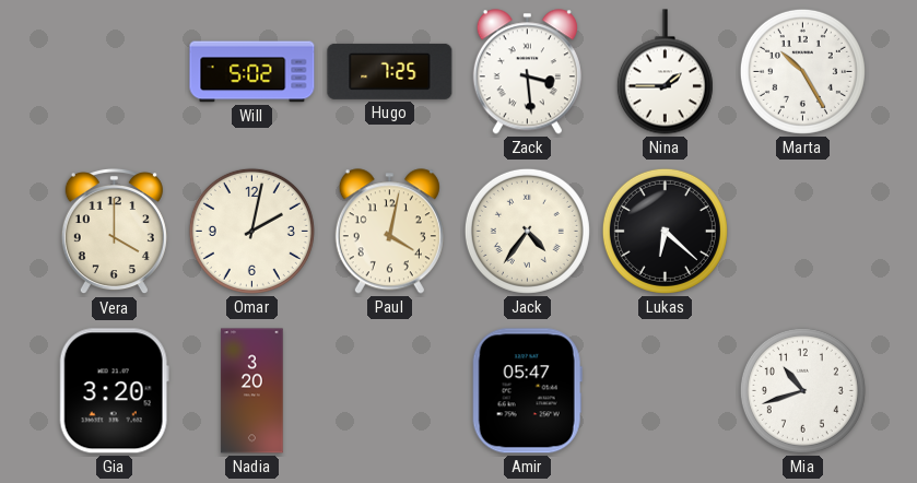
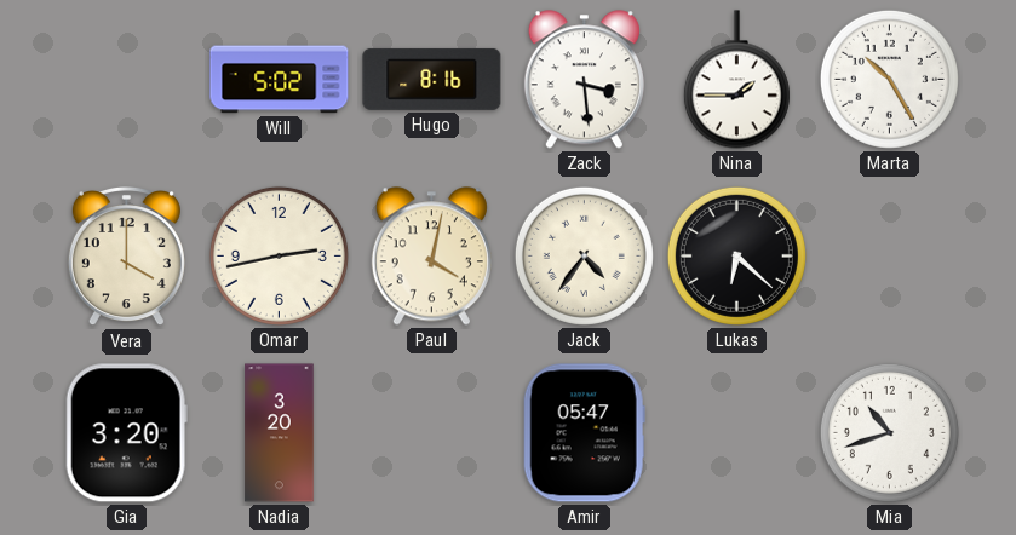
Hugo: 7:25 -> 8:16 (432, 79)
Omar: 2:02 -> 2:43 (279, 255)
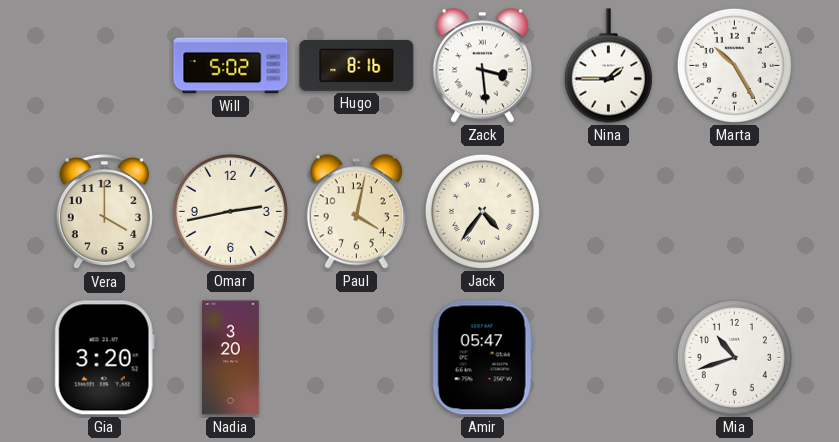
Lukas: 6:22 -> none (736, 255)
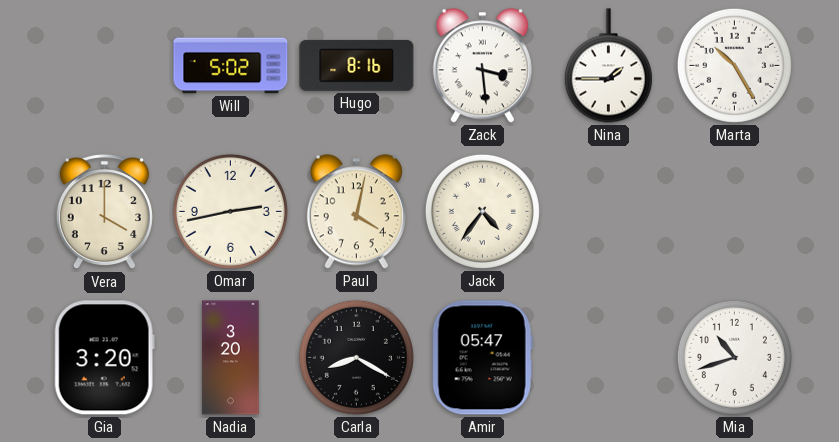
Carla: none -> 8:20 (356, 357)
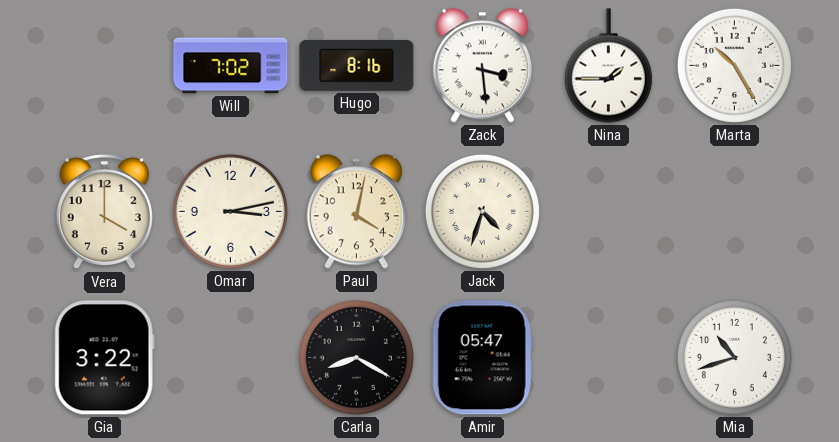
Will: 5:02 -> 7:02 (231, 66)
Omar: 2:43 -> 3:13 (230, 211)
Jack: 4:36 -> 4:33 (482, 211)
Gia: 3:20 -> 3:22 (104, 358)
Nadia: 3:20 -> none (231, 358)
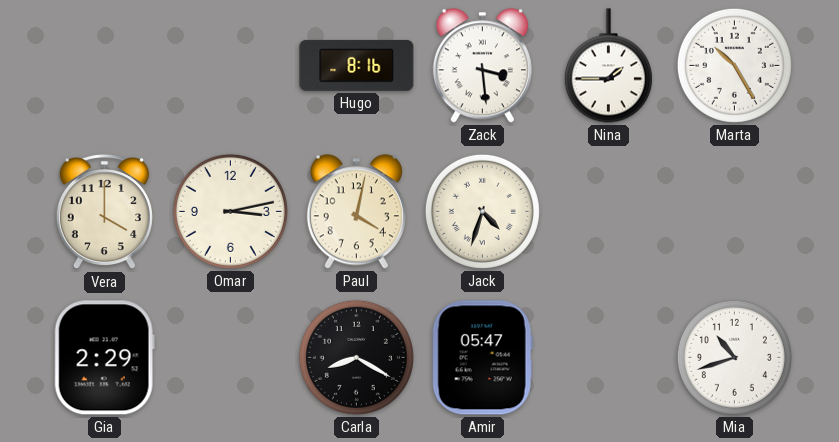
Will: 7:02 -> none (231, 66)
Gia: 3:22 -> 2:29 (104, 358)
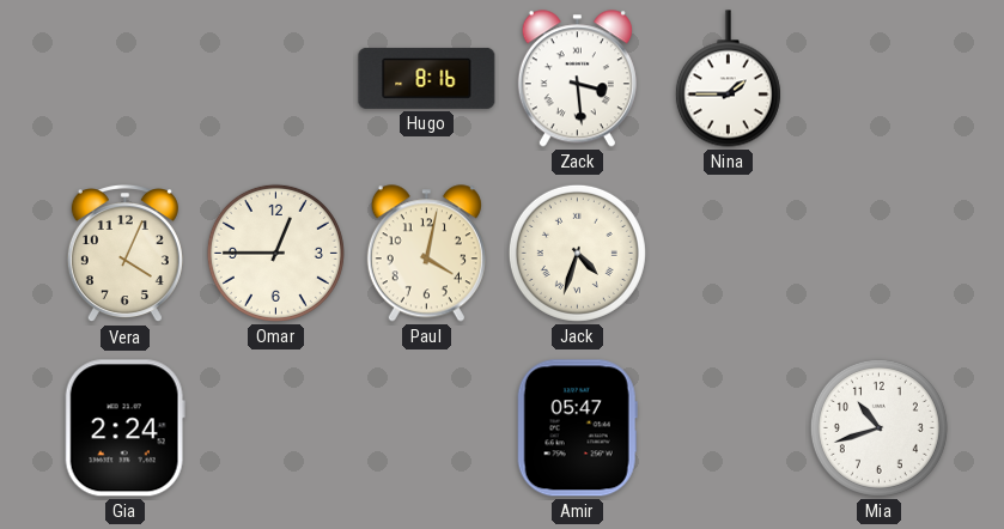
Marta: 10:25 -> none (734, 65)
Vera: 4:00 -> 4:04 (124, 254)
Omar: 3:13 -> 12:45 (275, 253)
Gia: 2:29 -> 2:24 (124, 428)
Carla: 8:20 -> none (356, 357)
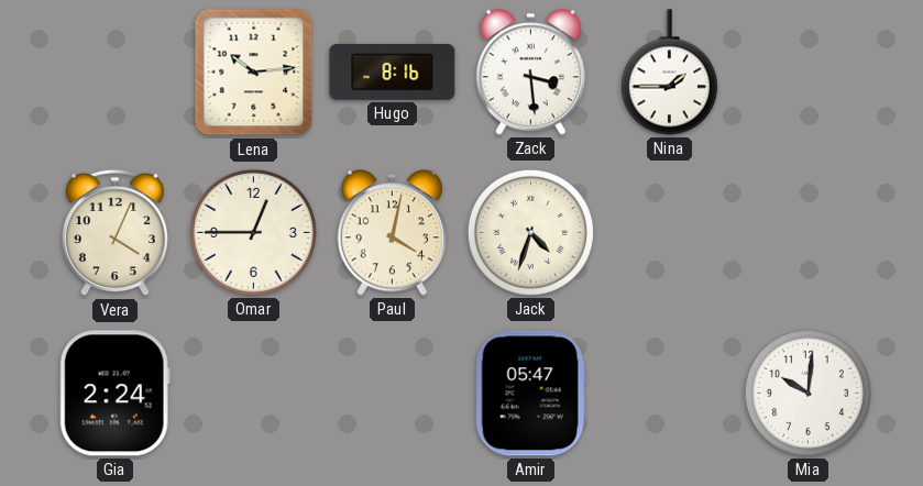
Lena: none -> 10:14 (254, 73)
Mia: 10:42 -> 10:01 (807, 393)
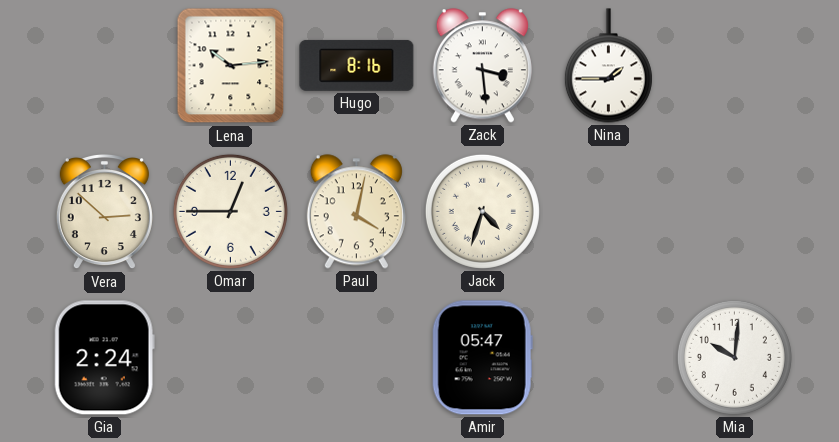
Vera: 4:04 -> 2:52 (104, 212)
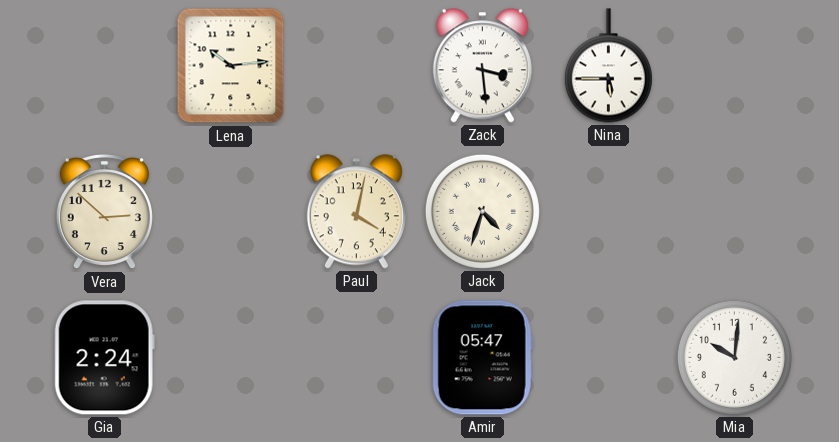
Hugo: 8:16 -> none (357, 65)
Nina: 1:45 -> 5:45 (608, 66)
Omar: 12:45 -> none (230, 211)
